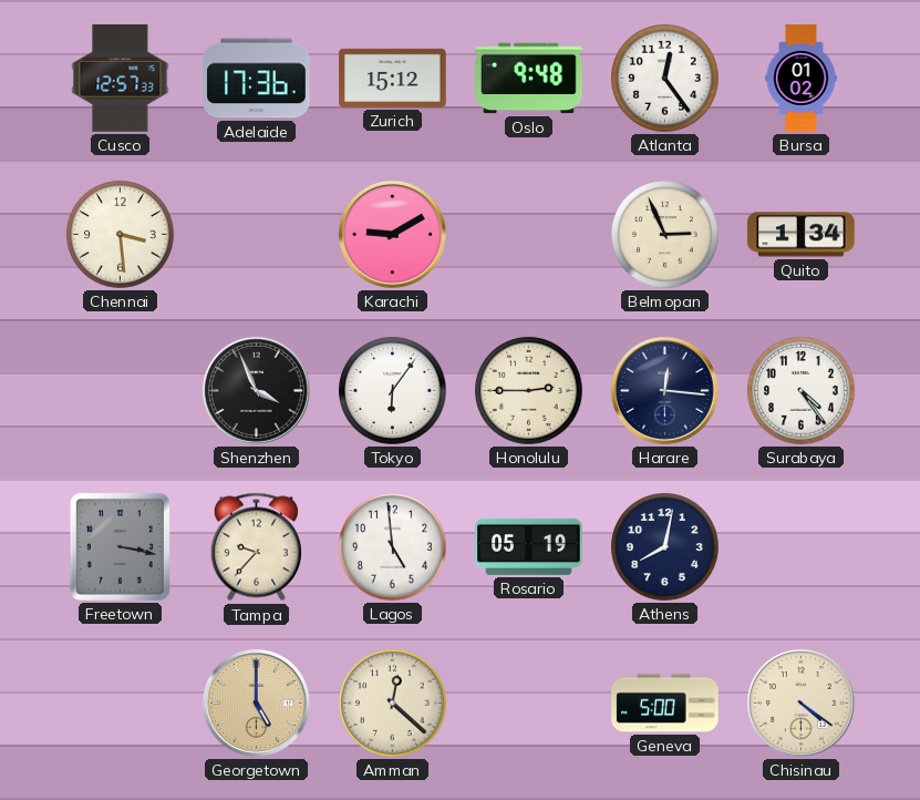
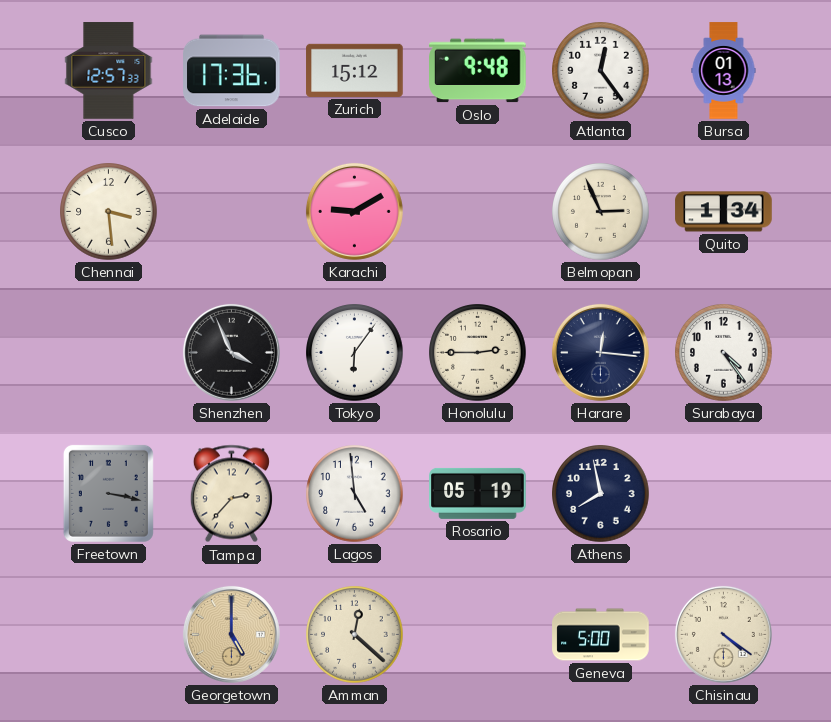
Bursa: 01:02 -> 01:13 (724, 71)
Tampa: 9:37 -> 2:37 (231, 494)
Athens: 8:02 -> 7:58 (601, 494)
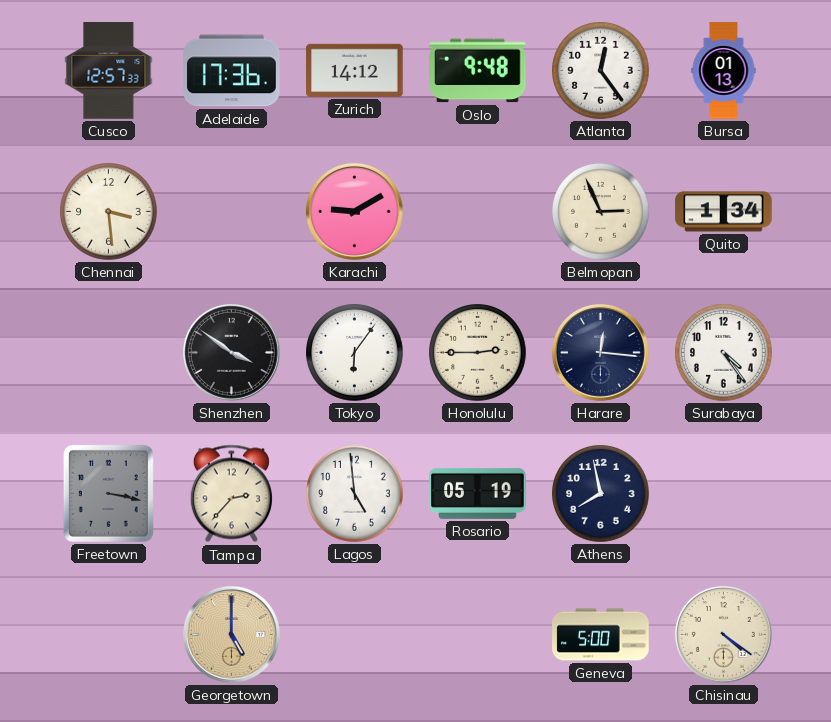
Zurich: 15:12 -> 14:12 (355, 70)
Shenzhen: 3:56 -> 3:51 (231, 352)
Amman: 12:22 -> none (355, 635)
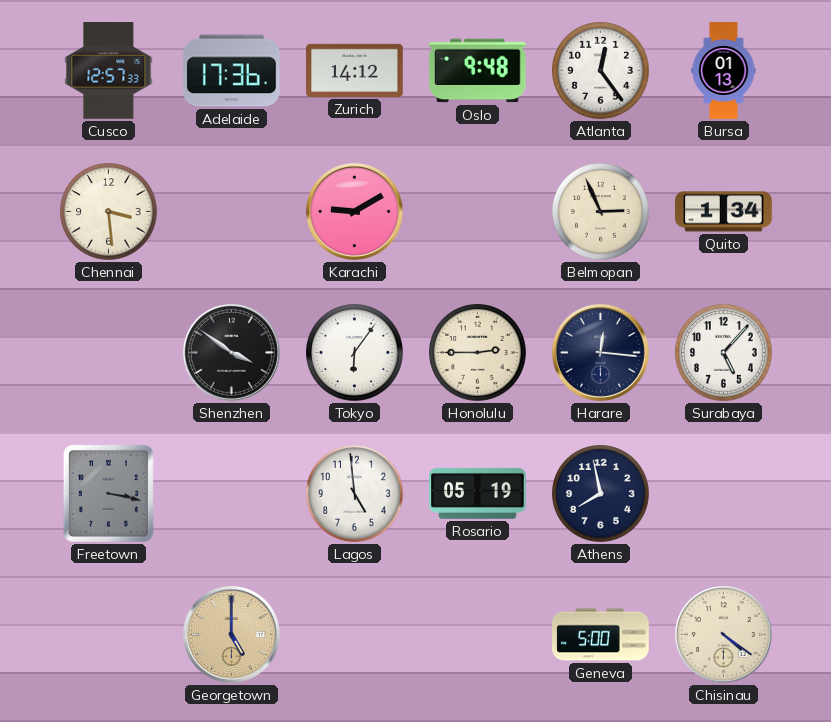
Surabaya: 4:24 -> 5:07 (724, 353)
Tampa: 2:37 -> none (231, 494)
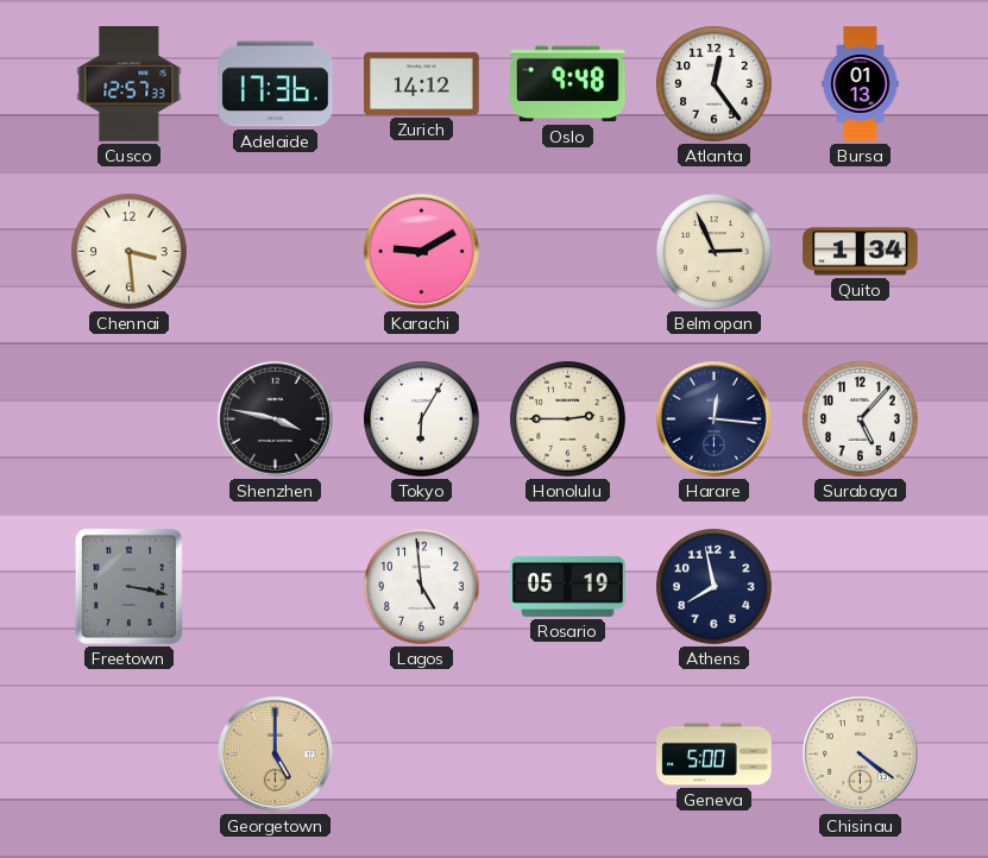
Shenzhen: 3:51 -> 3:47 (275, 418)
Tokyo: 6:06 -> 6:05 (422, 419)
